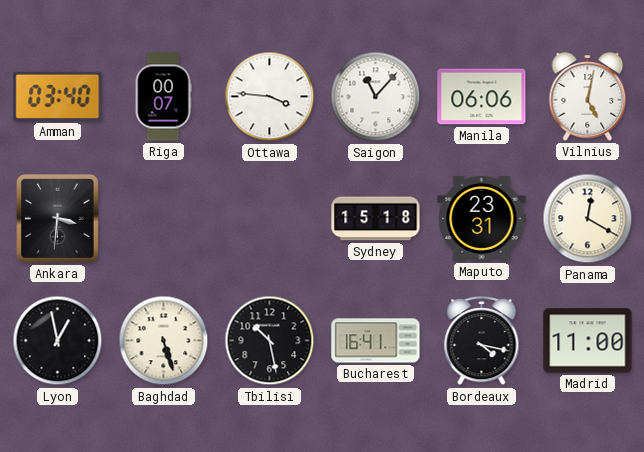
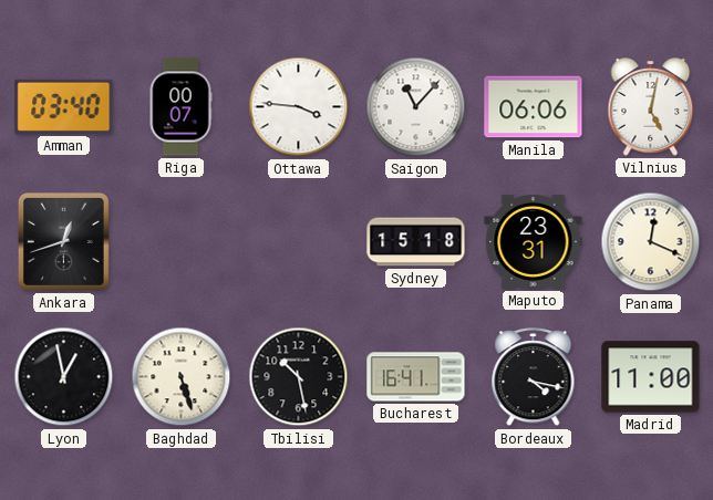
Ankara: 3:31 -> 12:42 (64, 242)
Panama: 12:20 -> 12:19 (651, 242)
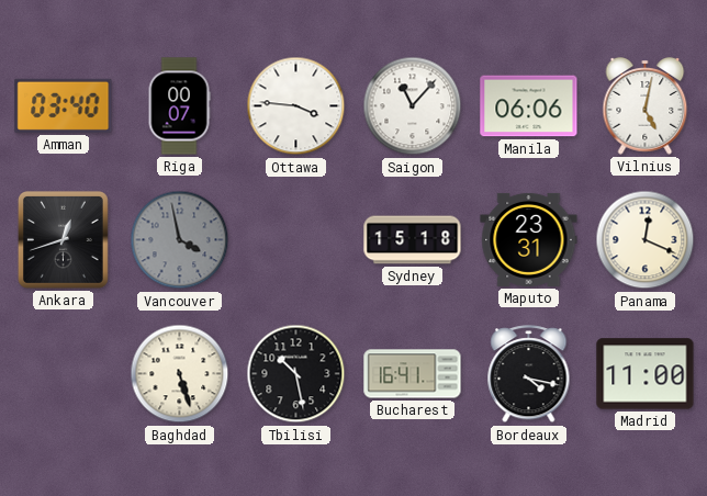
Vancouver: none -> 3:58 (180, 240)
Lyon: 12:58 -> none (64, 377)
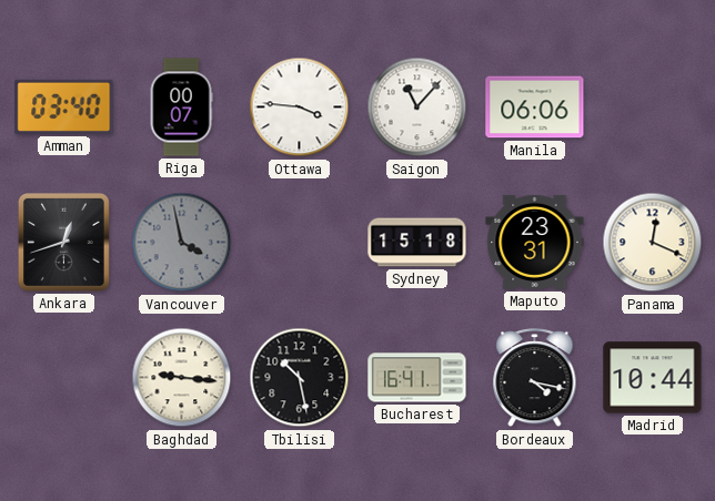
Vilnius: 5:02 -> none (646, 106)
Baghdad: 5:27 -> 9:16 (182, 378)
Madrid: 11:00 -> 10:44 (653, 378)
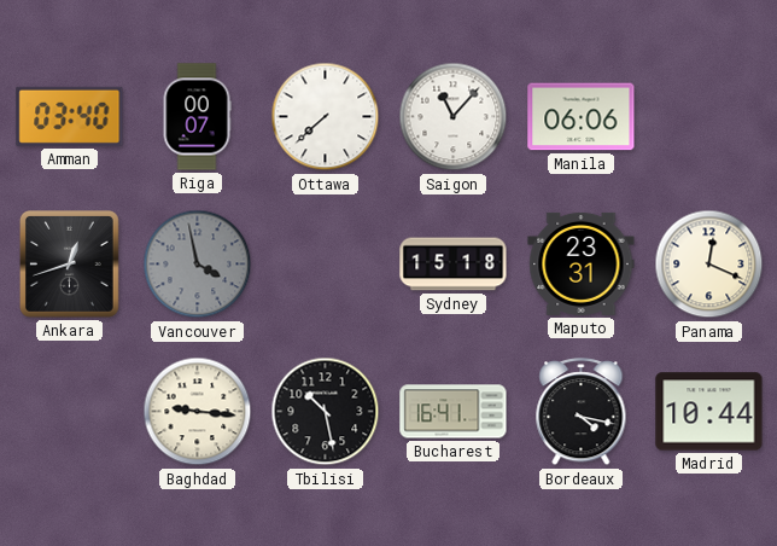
Ottawa: 3:46 -> 7:38 (326, 117)
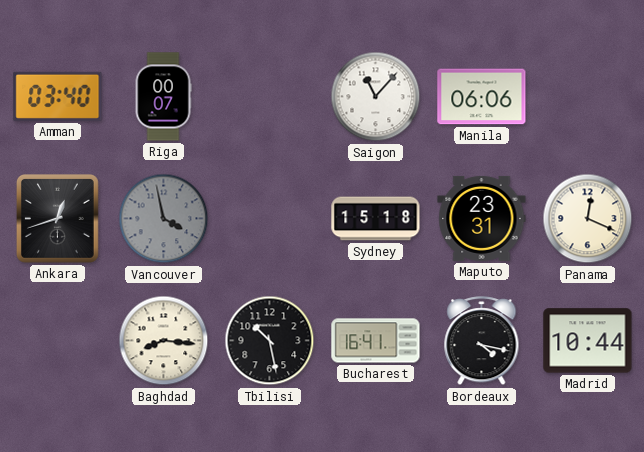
Ottawa: 7:38 -> none (326, 117)
Baghdad: 9:16 -> 8:16 (164, 341)
